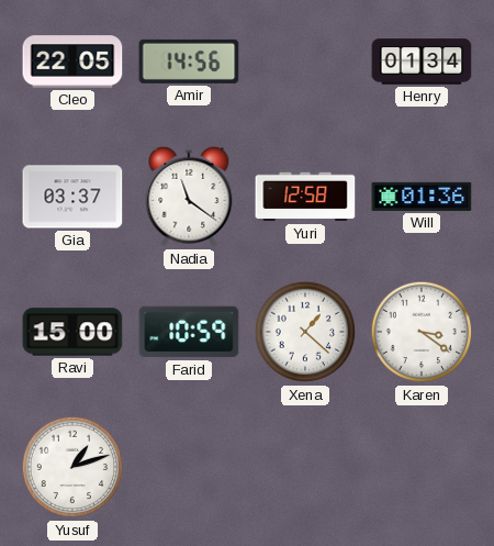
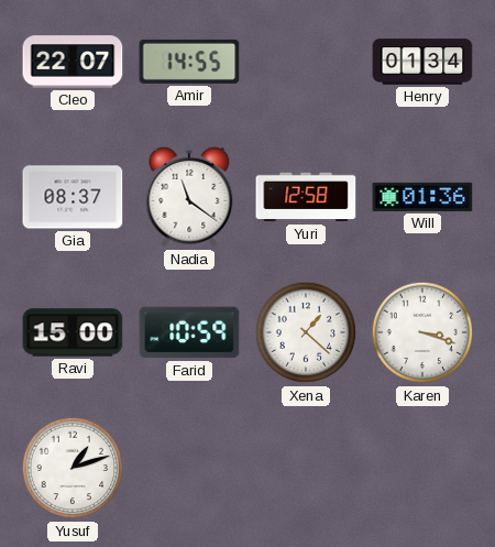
Cleo: 22:05 -> 22:07 (73, 62)
Amir: 14:56 -> 14:55 (189, 62)
Gia: 03:37 -> 08:37 (73, 197)
Karen: 3:21 -> 3:18 (422, 332)
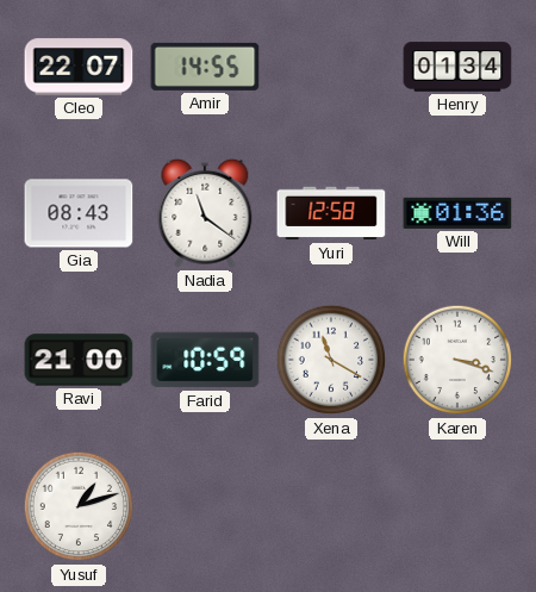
Gia: 08:37 -> 08:43 (79, 213)
Ravi: 15:00 -> 21:00 (79, 360)
Xena: 1:22 -> 11:20 (331, 360)
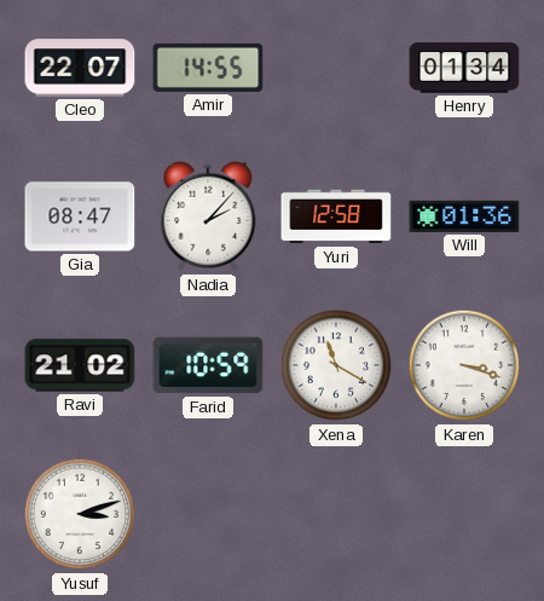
Gia: 08:43 -> 08:47 (80, 216)
Nadia: 11:21 -> 2:07 (208, 216)
Ravi: 21:00 -> 21:02 (80, 365)
Yusuf: 1:12 -> 3:12 (80, 514)
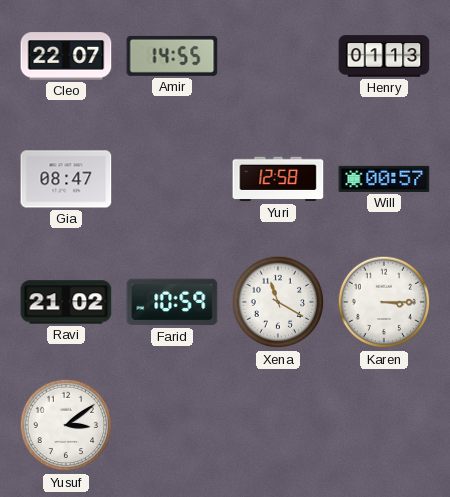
Henry: 01:34 -> 01:13 (384, 56)
Nadia: 2:07 -> none (208, 216)
Will: 01:36 -> 00:57 (384, 179)
Karen: 3:18 -> 3:15 (384, 302)
Yusuf: 3:12 -> 3:09 (66, 425)
